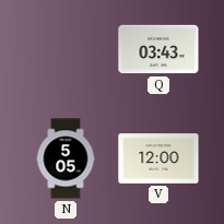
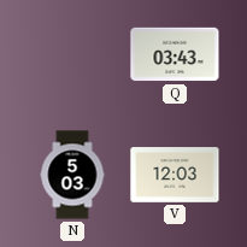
N: 5:05 -> 5:03 (72, 175)
V: 12:00 -> 12:03 (175, 175)
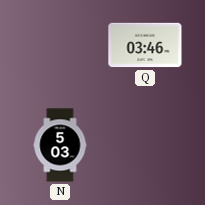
Q: 03:43 -> 03:46 (145, 45)
V: 12:03 -> none (175, 175)
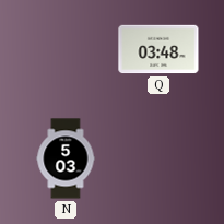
Q: 03:46 -> 03:48 (158, 49)
